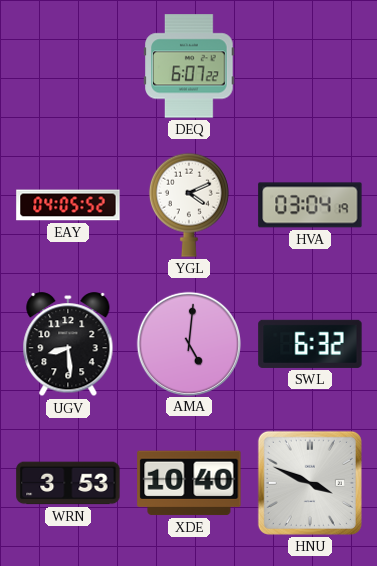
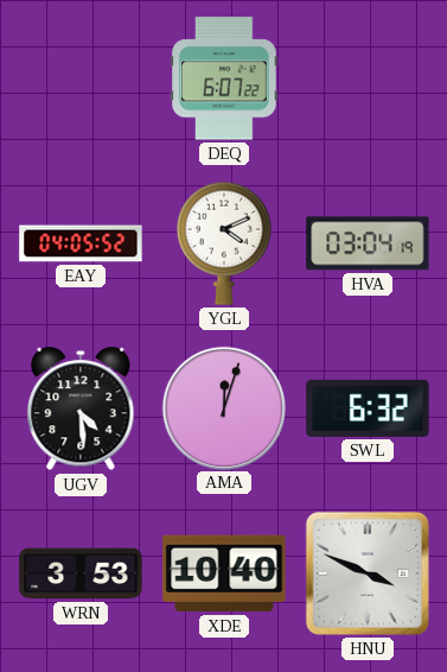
UGV: 8:29 -> 4:29 (81, 410)
AMA: 5:01 -> 12:03 (223, 407)
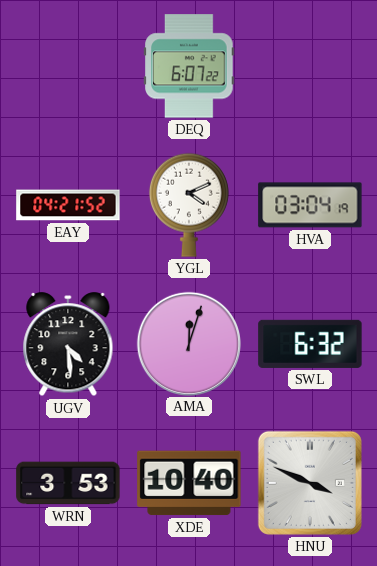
EAY: 04:05 -> 04:21 (68, 205)
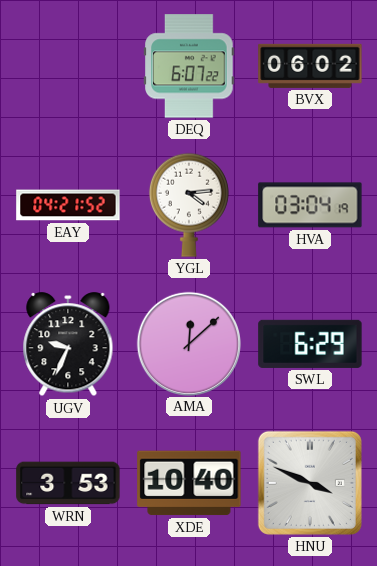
BVX: none -> 06:02 (310, 66)
YGL: 4:11 -> 4:14 (189, 205)
UGV: 4:29 -> 9:34 (68, 345)
AMA: 12:03 -> 12:08 (188, 343)
SWL: 6:32 -> 6:29 (310, 344)
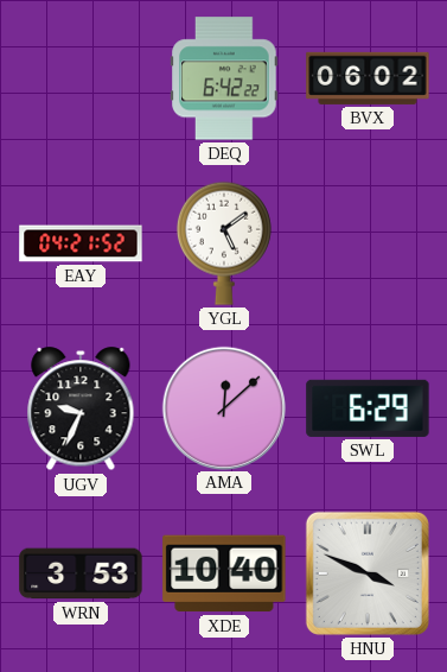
DEQ: 6:07 -> 6:42 (224, 78)
YGL: 4:14 -> 5:09 (224, 243)
HVA: 03:04 -> none (310, 205)
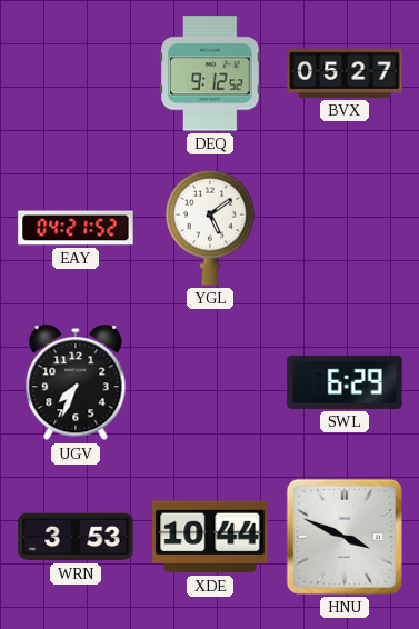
DEQ: 6:42 -> 9:12 (210, 73)
BVX: 06:02 -> 05:27 (345, 73)
UGV: 9:34 -> 7:34 (76, 383)
AMA: 12:08 -> none (223, 407)
XDE: 10:40 -> 10:44 (210, 537)
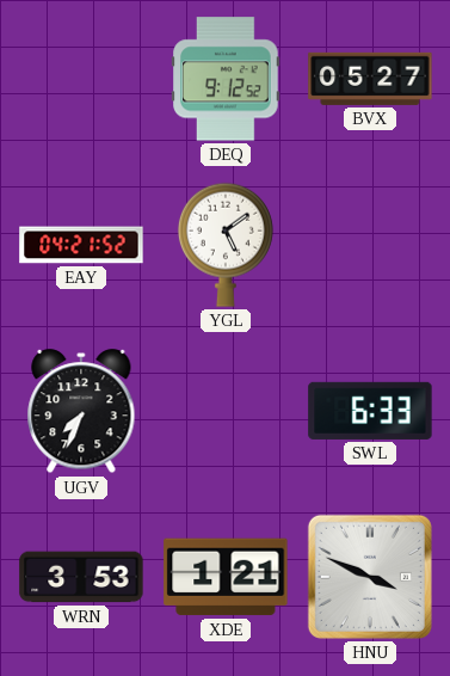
SWL: 6:29 -> 6:33 (370, 411)
XDE: 10:44 -> 1:21 (226, 577)
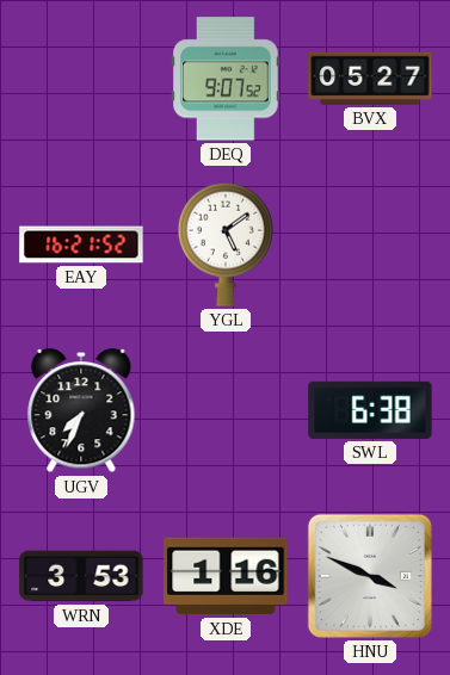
DEQ: 9:12 -> 9:07 (226, 79)
EAY: 04:21 -> 16:21 (81, 244)
SWL: 6:33 -> 6:38 (370, 410)
XDE: 1:21 -> 1:16 (226, 576)
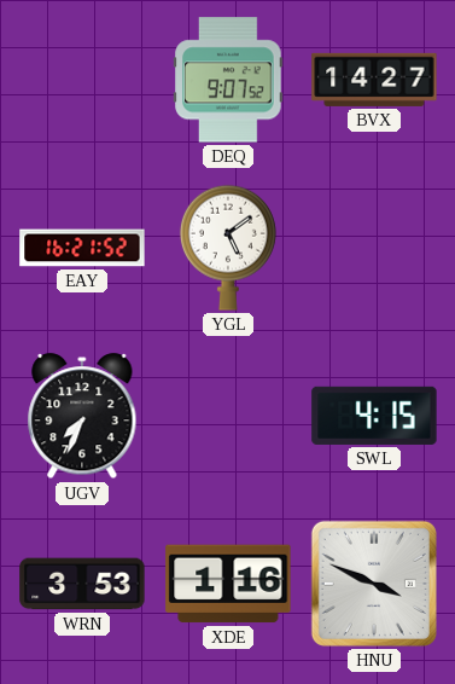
BVX: 05:27 -> 14:27 (374, 80)
SWL: 6:38 -> 4:15 (374, 416)
